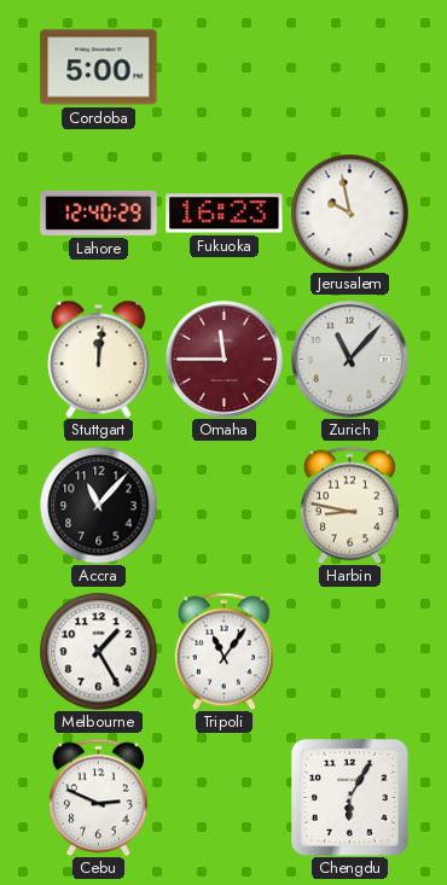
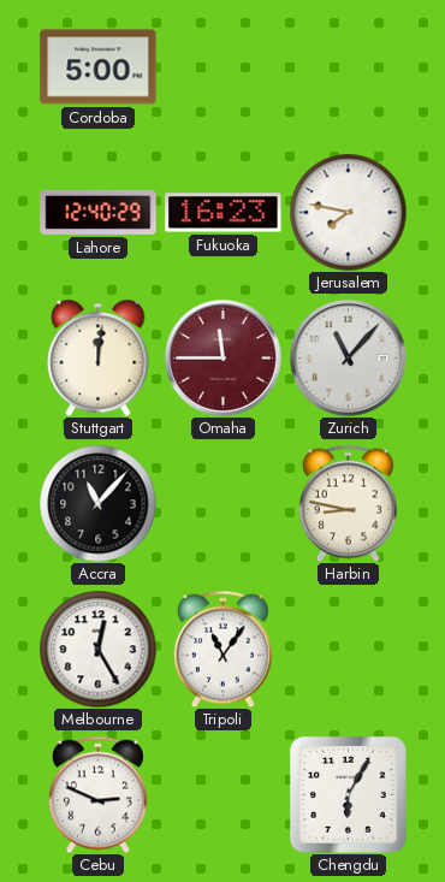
Jerusalem: 9:58 -> 7:47 (348, 212)
Melbourne: 1:25 -> 12:25 (97, 649)
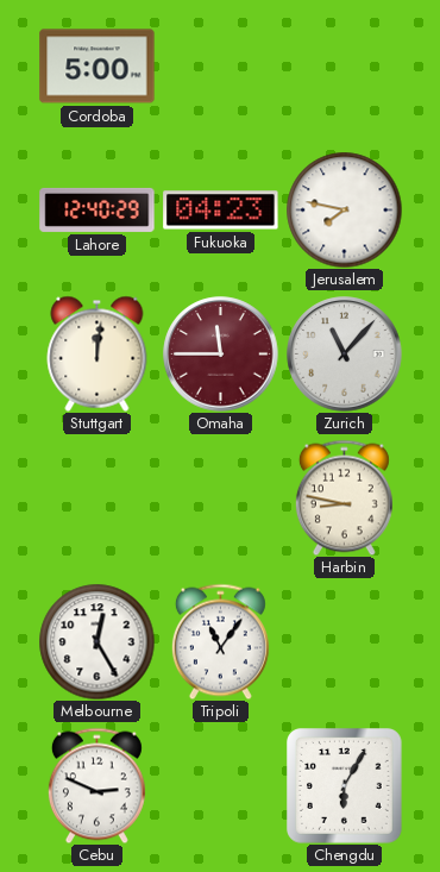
Fukuoka: 16:23 -> 04:23 (221, 211)
Accra: 11:07 -> none (97, 503)
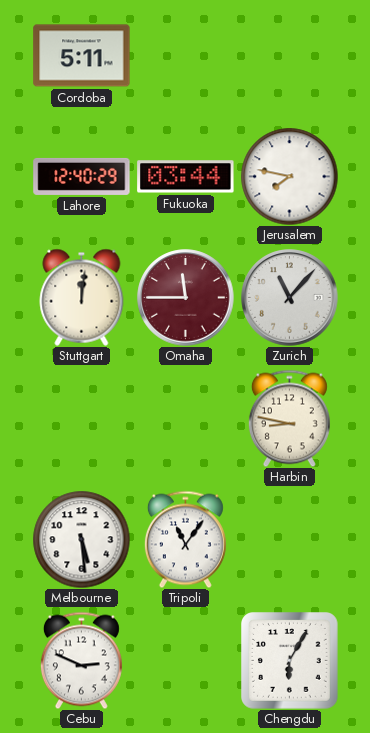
Cordoba: 5:00 -> 5:11 (82, 56)
Fukuoka: 04:23 -> 03:44 (186, 177)
Melbourne: 12:25 -> 5:29 (81, 539)
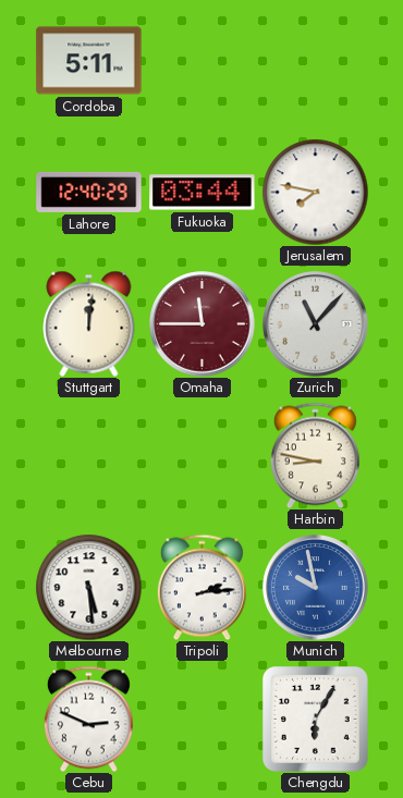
Tripoli: 11:06 -> 2:14 (201, 587)
Munich: none -> 9:58 (316, 588)
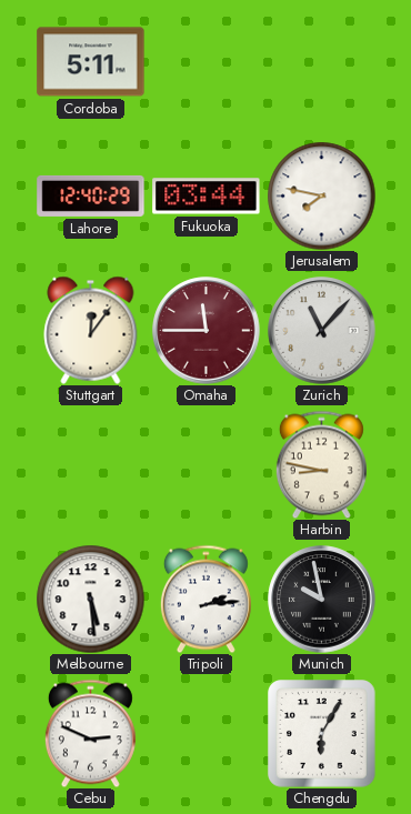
Stuttgart: 12:01 -> 12:06 (91, 330)
Munich dial: blue -> black (322, 600)
